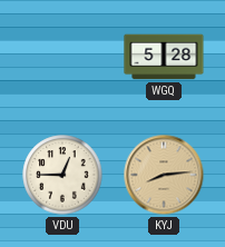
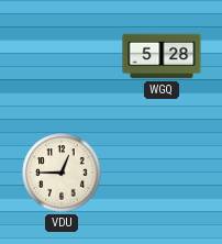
KYJ: 8:14 -> none (164, 175)
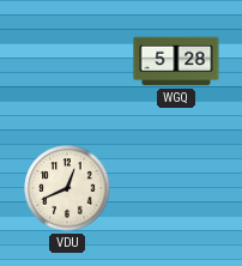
VDU: 12:45 -> 12:41 (67, 188)
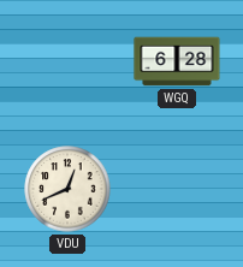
WGQ: 5:28 -> 6:28 (177, 61)
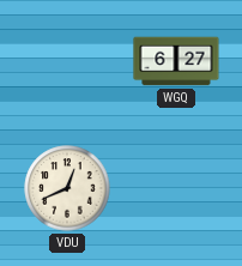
WGQ: 6:28 -> 6:27 (176, 61)
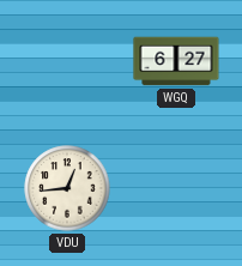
VDU: 12:41 -> 12:44 (67, 188)
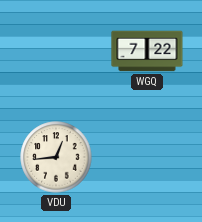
WGQ: 6:27 -> 7:22 (147, 51)
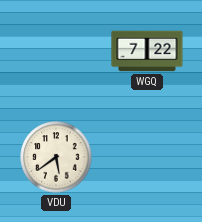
VDU: 12:44 -> 5:39 (56, 157)
